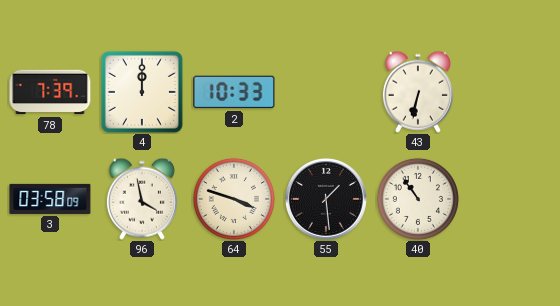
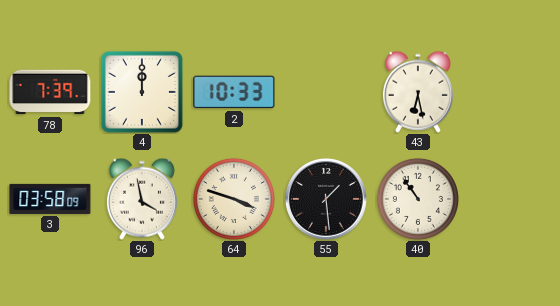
43: 6:32 -> 6:28 (418, 92)
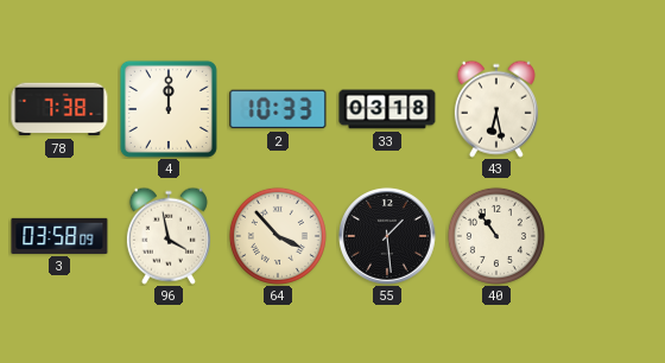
78: 7:39 -> 7:38 (59, 109)
33: none -> 03:18 (387, 109)
64: 3:48 -> 3:53 (278, 236)
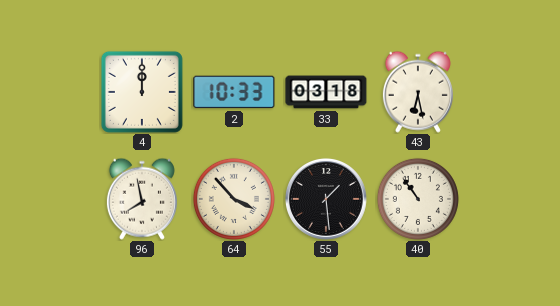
78: 7:38 -> none (59, 109)
3: 03:58 -> none (59, 236)
96: 3:58 -> 7:58 (142, 199)
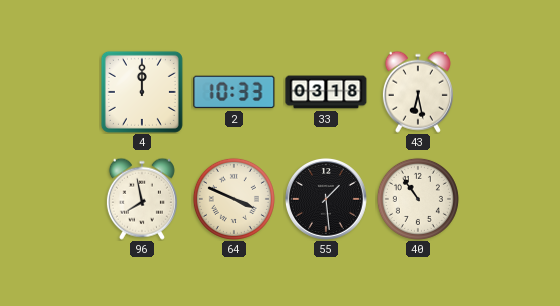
64: 3:53 -> 3:49 (234, 199)
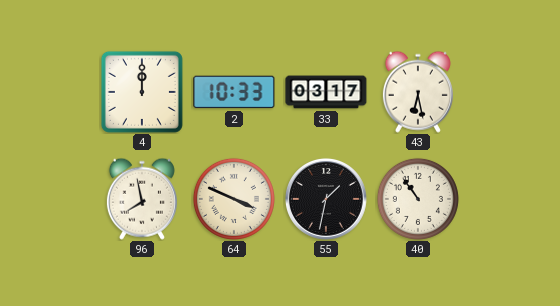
33: 03:18 -> 03:17 (326, 92)
55: 1:29 -> 1:32 (326, 199)
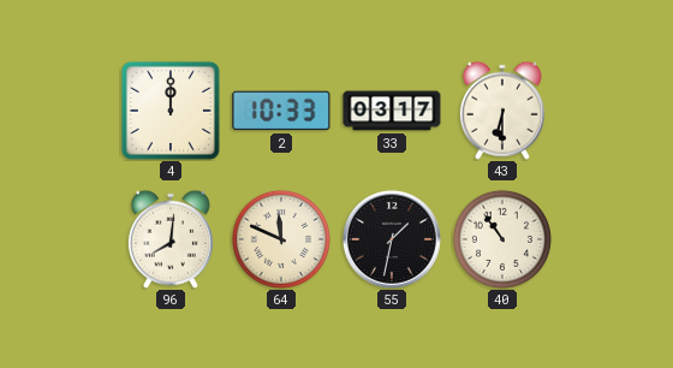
43: 6:28 -> 6:30 (502, 111)
96: 7:58 -> 8:01 (171, 239)
64: 3:49 -> 11:49 (281, 239)
